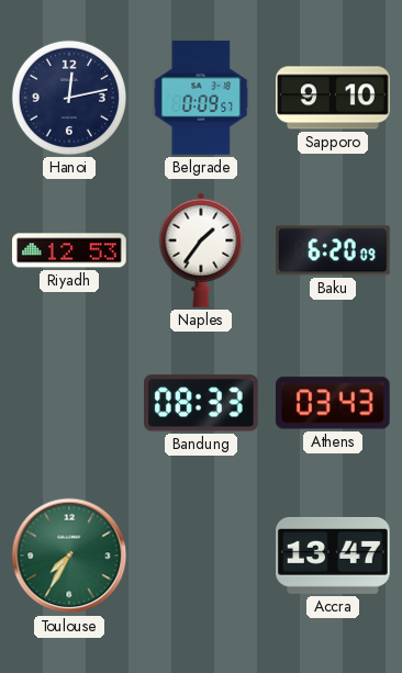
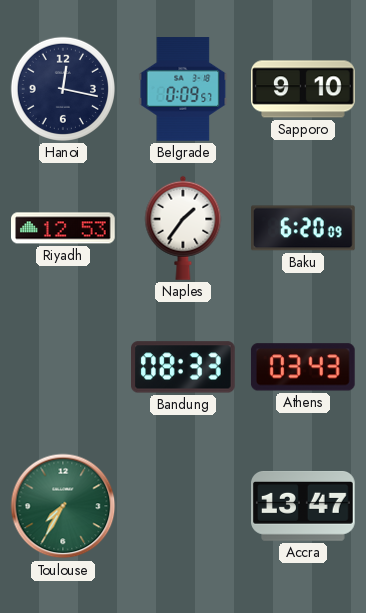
Hanoi: 12:13 -> 12:17 (63, 89)
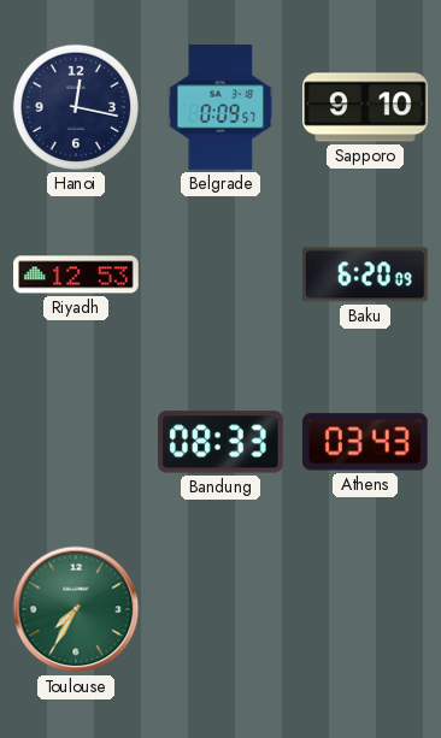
Naples: 1:36 -> none (183, 228)
Accra: 13:47 -> none (304, 506)
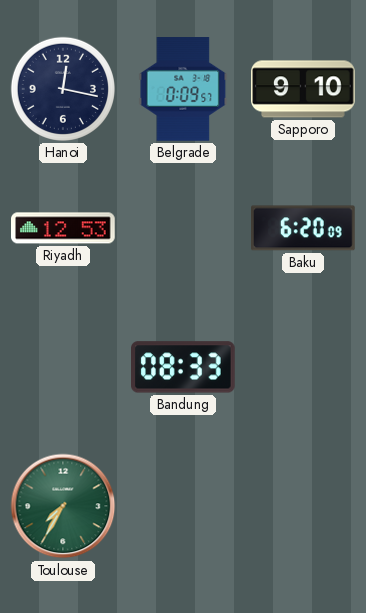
Athens: 03:43 -> none (365, 442)
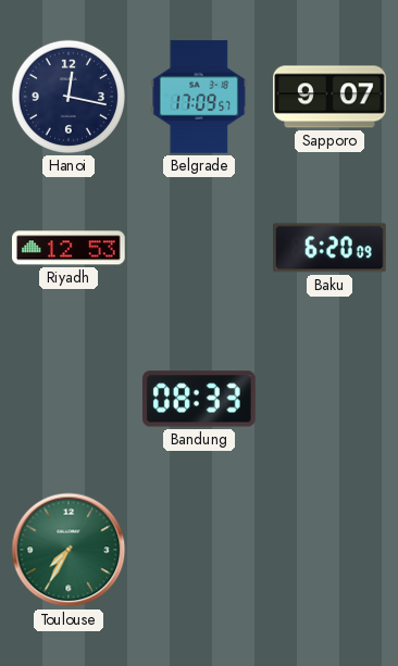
Belgrade: 0:09 -> 17:09 (199, 97)
Sapporo: 9:10 -> 9:07 (329, 97)
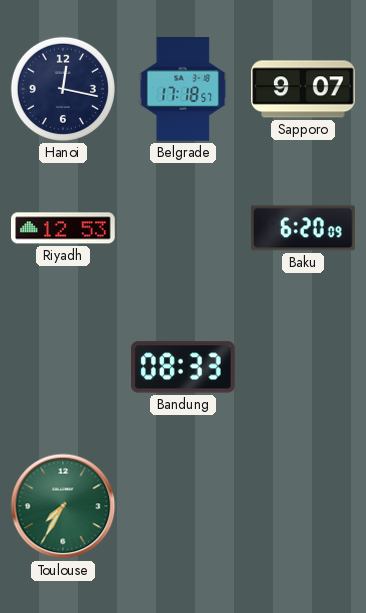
Belgrade: 17:09 -> 17:18 (183, 89)
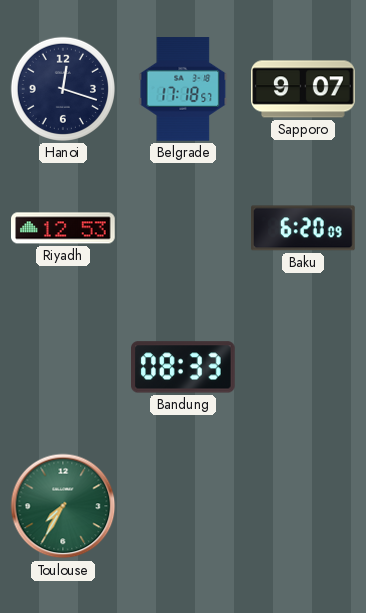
Hanoi: 12:17 -> 12:18 (63, 89)
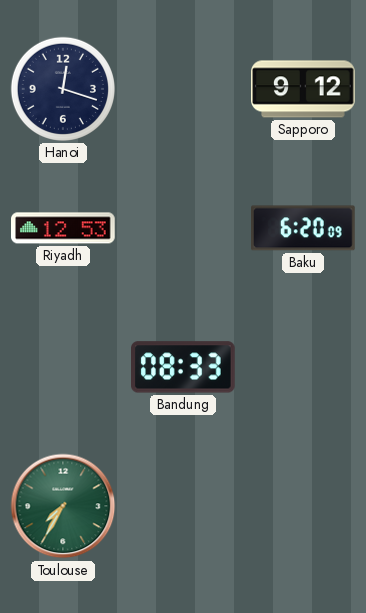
Belgrade: 17:18 -> none (183, 89)
Sapporo: 9:07 -> 9:12 (303, 89)
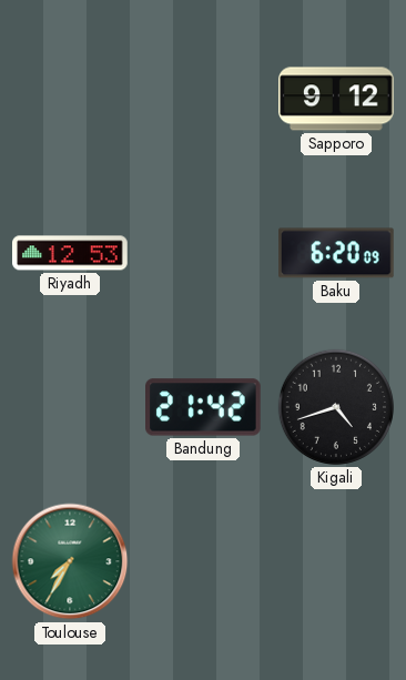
Hanoi: 12:18 -> none (63, 89)
Bandung: 08:33 -> 21:42 (204, 407)
Kigali: none -> 4:42 (336, 407)
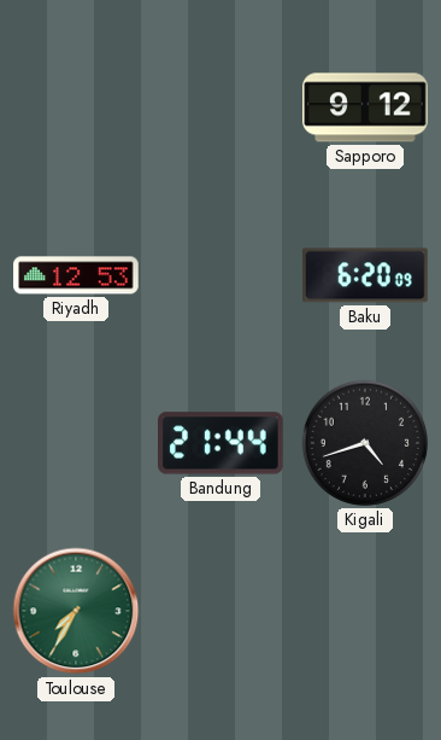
Bandung: 21:42 -> 21:44 (222, 443)
